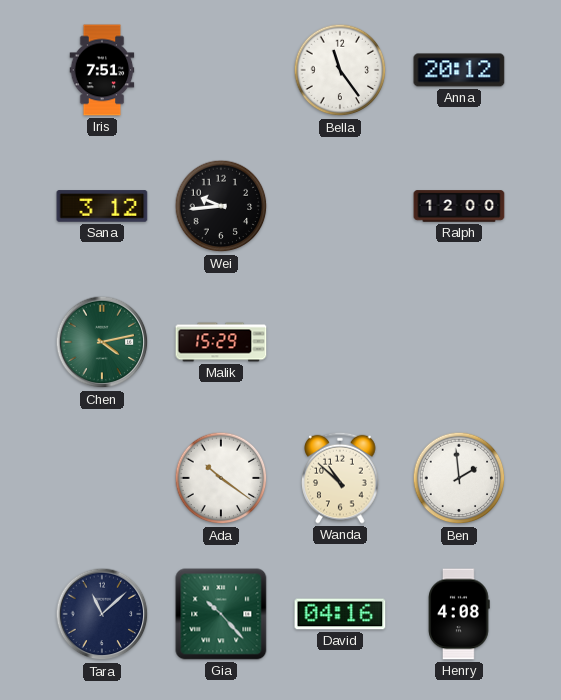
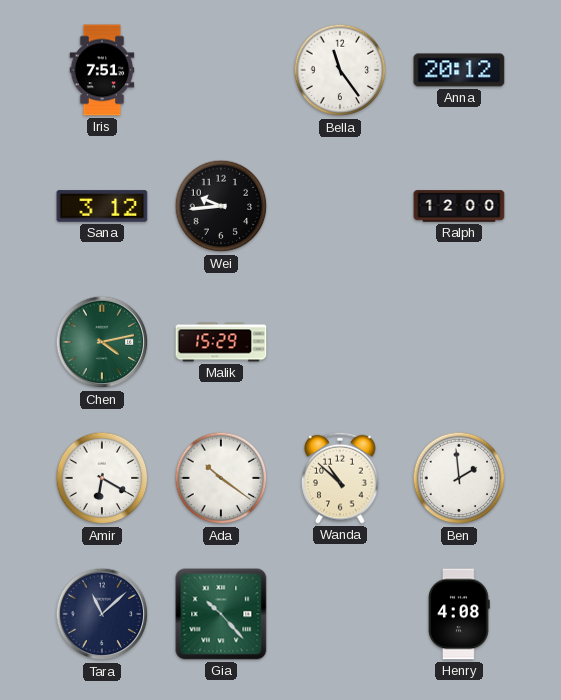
Amir: none -> 6:20 (102, 478)
David: 04:16 -> none (340, 614)
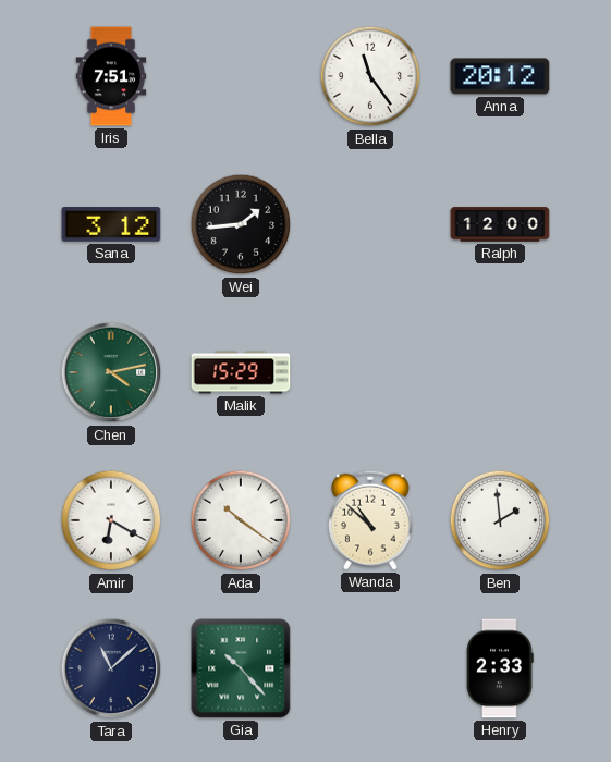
Wei: 9:44 -> 1:44 (241, 224)
Henry: 4:08 -> 2:33 (500, 668)
